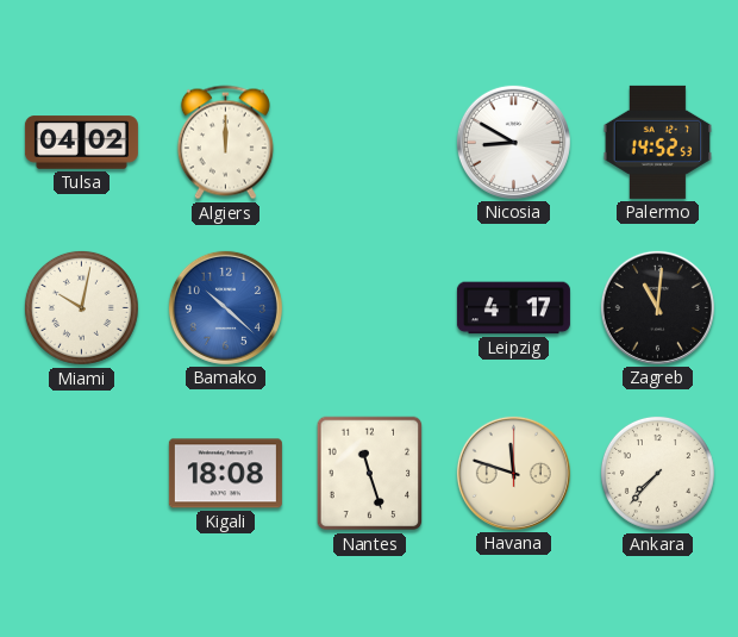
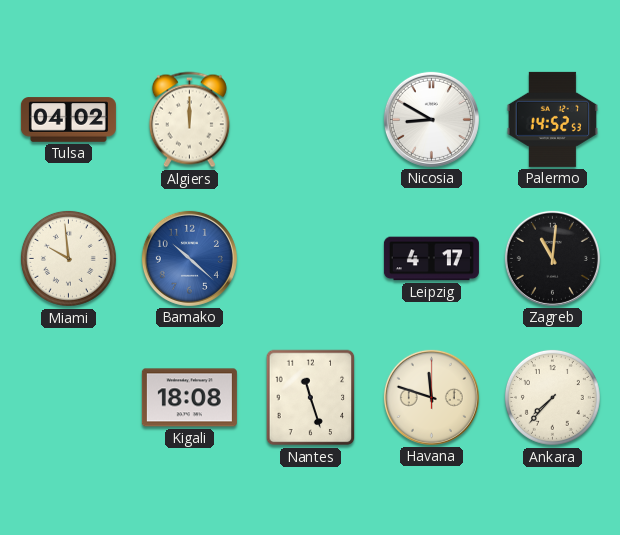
Miami: 10:02 -> 9:59 (68, 258)
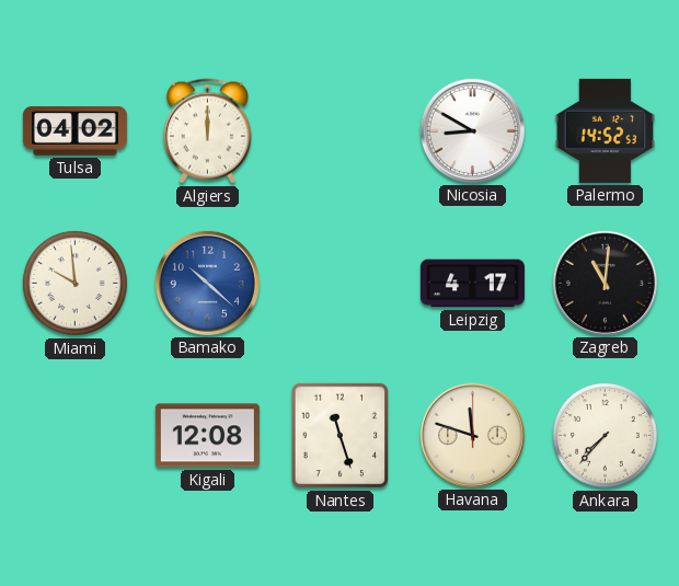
Kigali: 18:08 -> 12:08 (207, 436)
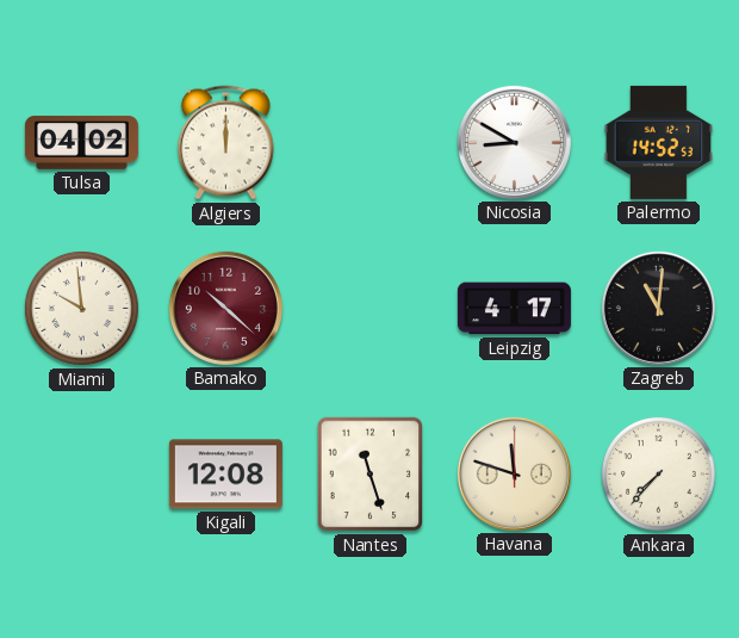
Bamako dial: blue -> burgundy (225, 308)
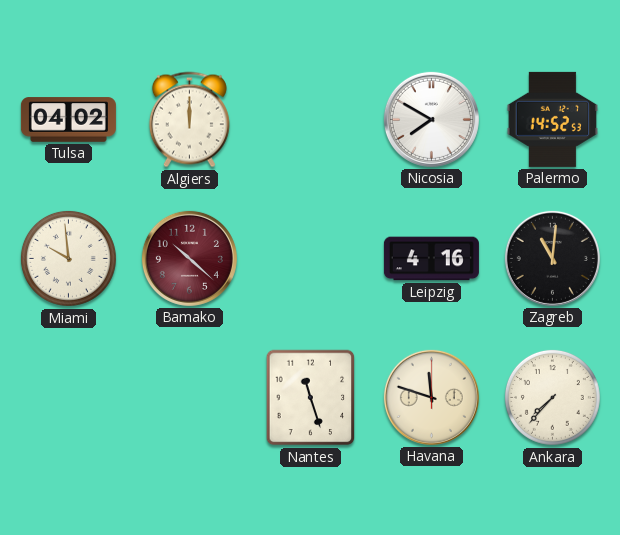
Nicosia: 8:50 -> 7:50 (431, 119)
Leipzig: 4:17 -> 4:16 (431, 259)
Kigali: 12:08 -> none (225, 475)
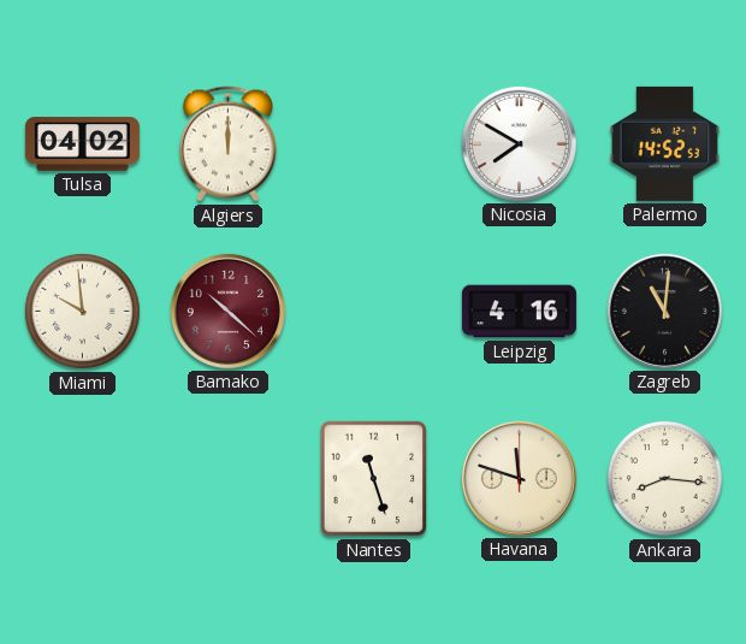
Ankara: 7:37 -> 8:16 (664, 478)
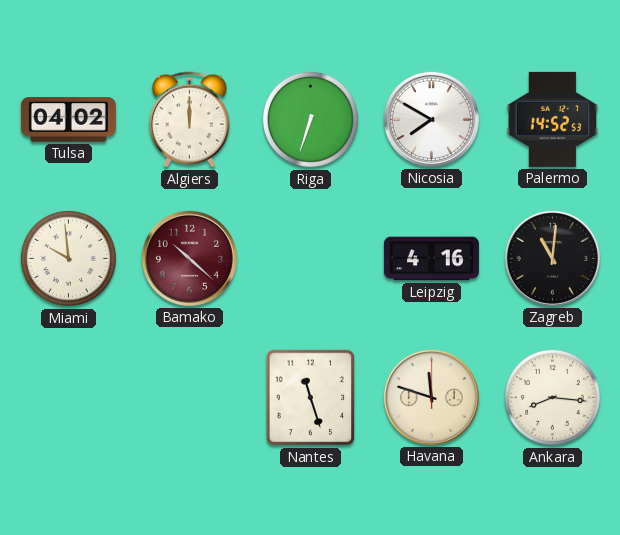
Riga: none -> 6:33 (310, 119)
